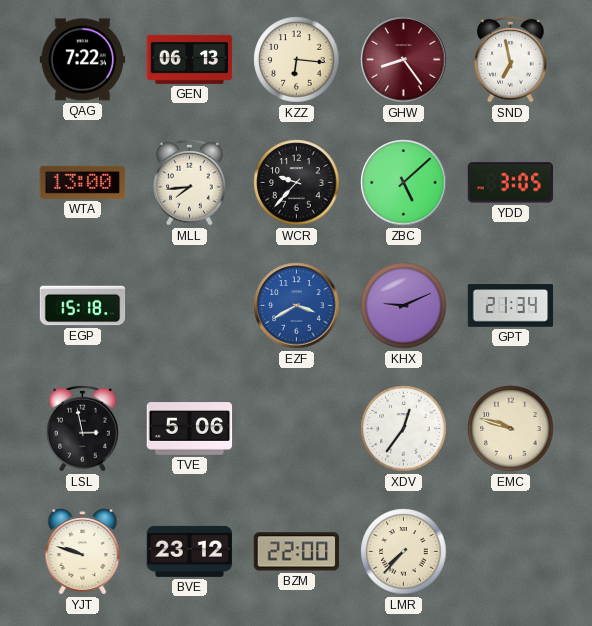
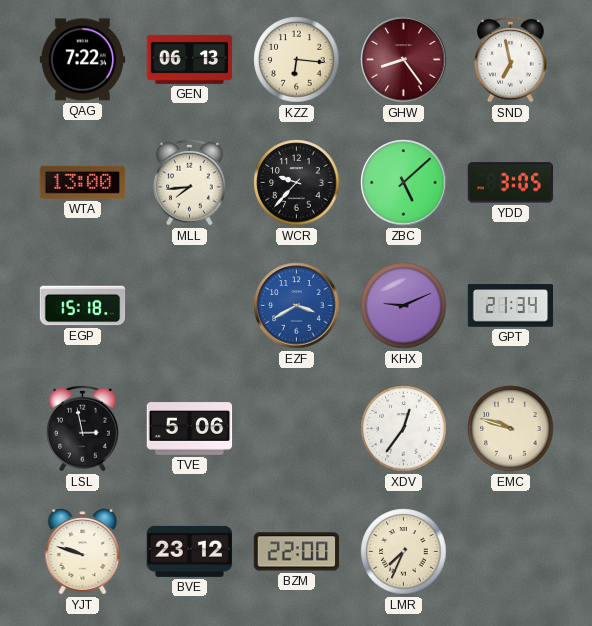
LMR: 7:37 -> 7:34 (404, 552)
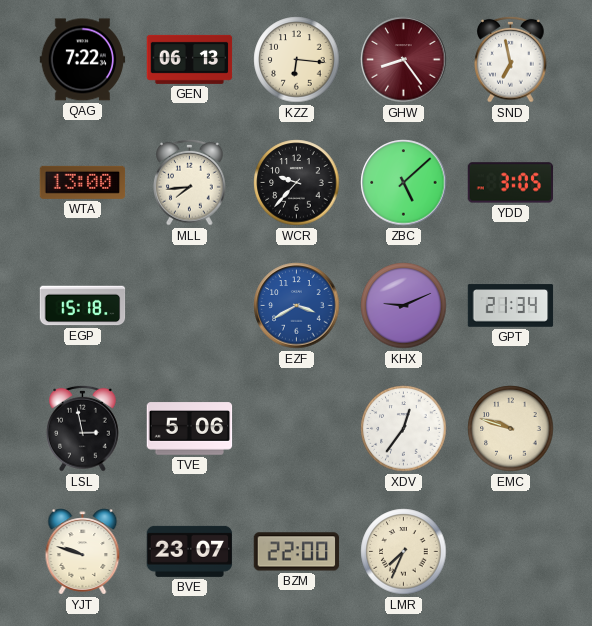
BVE: 23:12 -> 23:07 (190, 551)
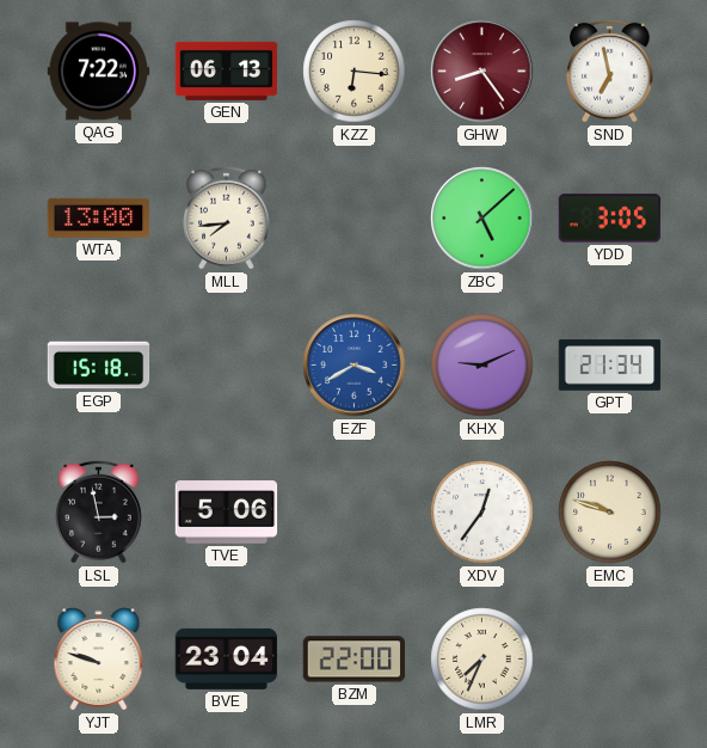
WCR: 9:37 -> none (297, 183)
BVE: 23:07 -> 23:04 (227, 658)
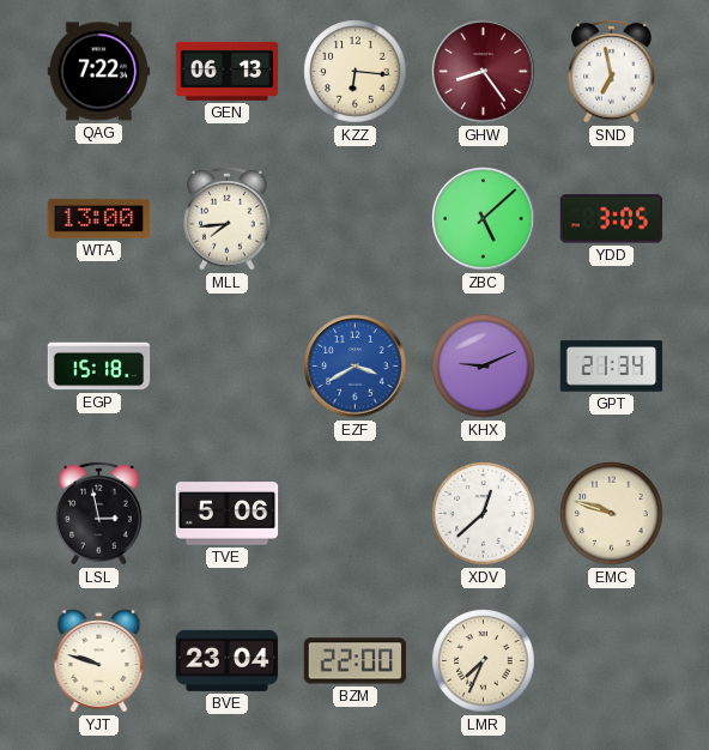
XDV: 12:36 -> 12:38 (484, 514)
